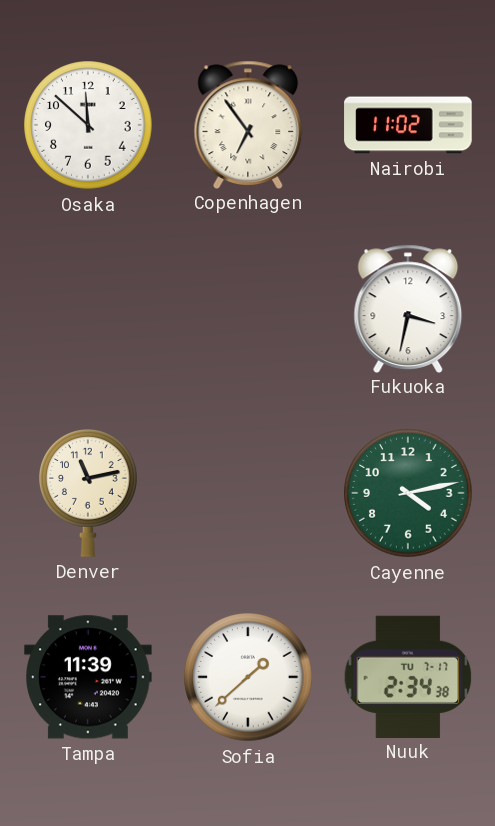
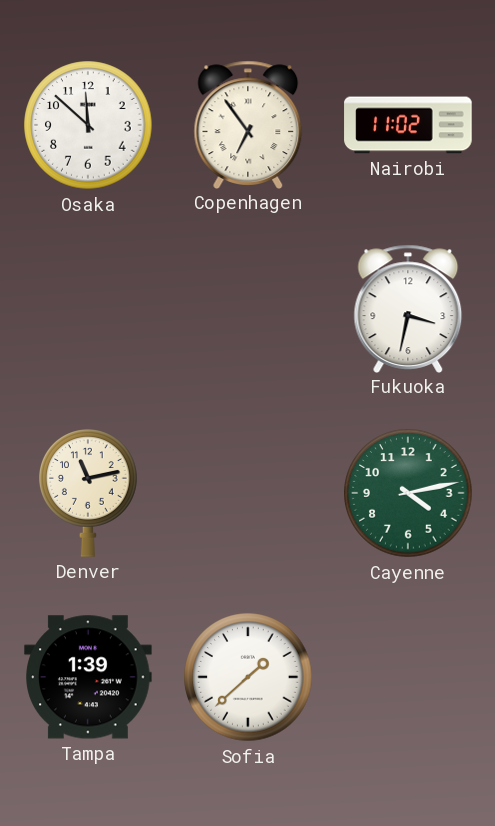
Tampa: 11:39 -> 1:39 (88, 677)
Nuuk: 2:34 -> none (408, 676)
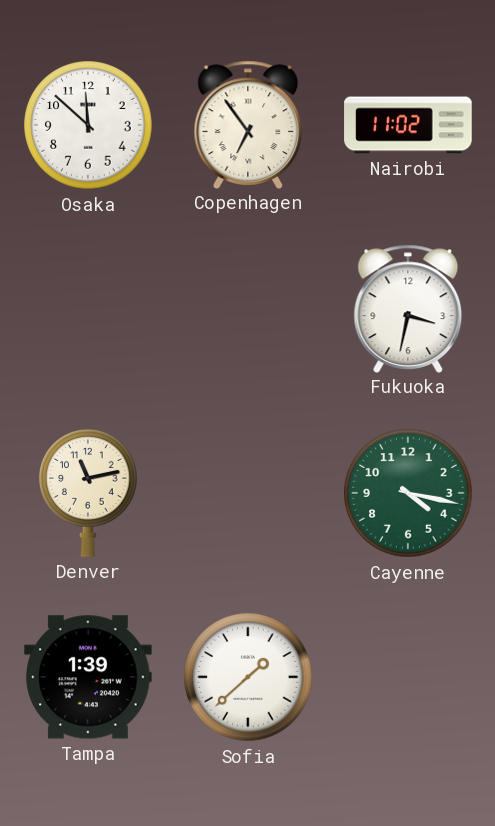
Cayenne: 4:13 -> 4:17 (408, 493)
